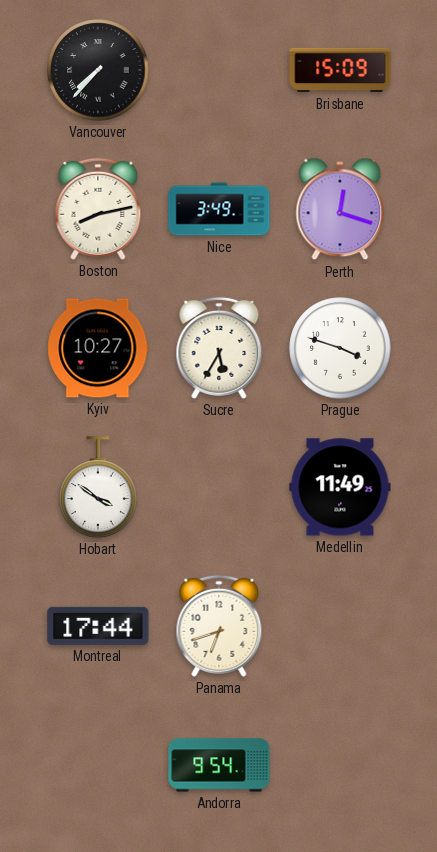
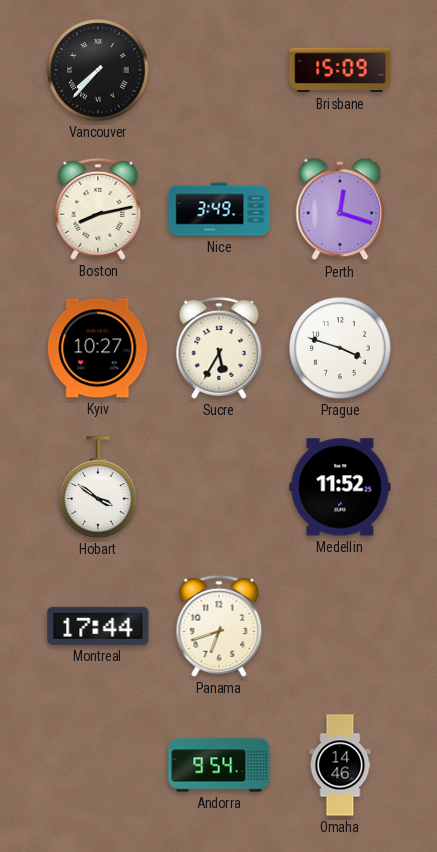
Medellin: 11:49 -> 11:52 (340, 487)
Omaha: none -> 14:46 (340, 765)
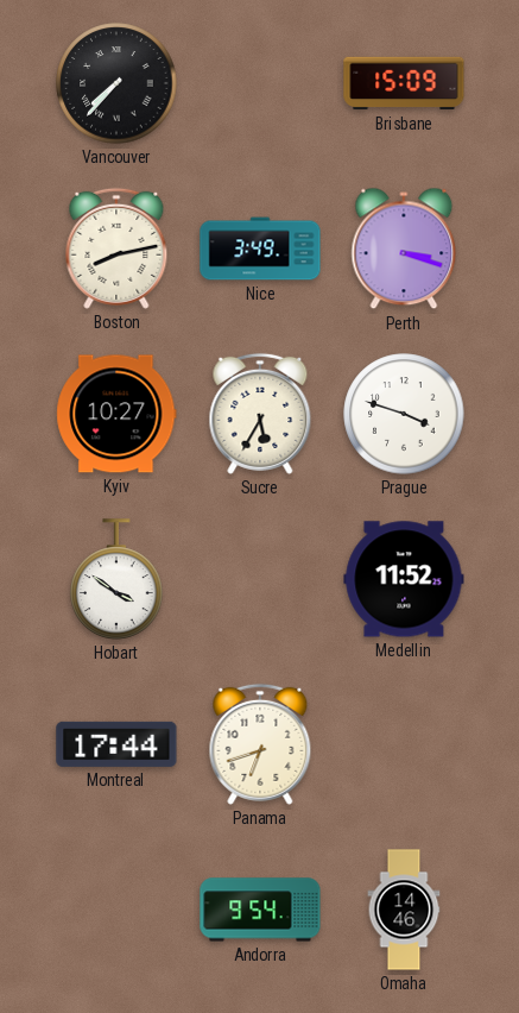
Perth: 12:18 -> 3:18 (404, 248)
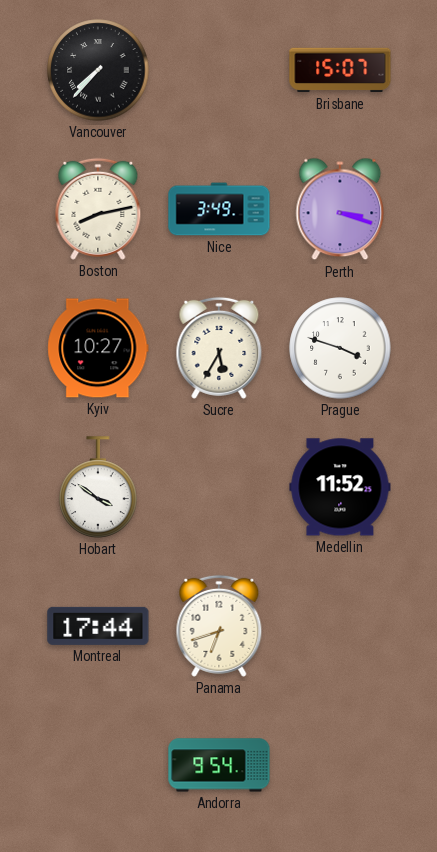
Brisbane: 15:09 -> 15:07 (340, 70)
Omaha: 14:46 -> none (404, 910)
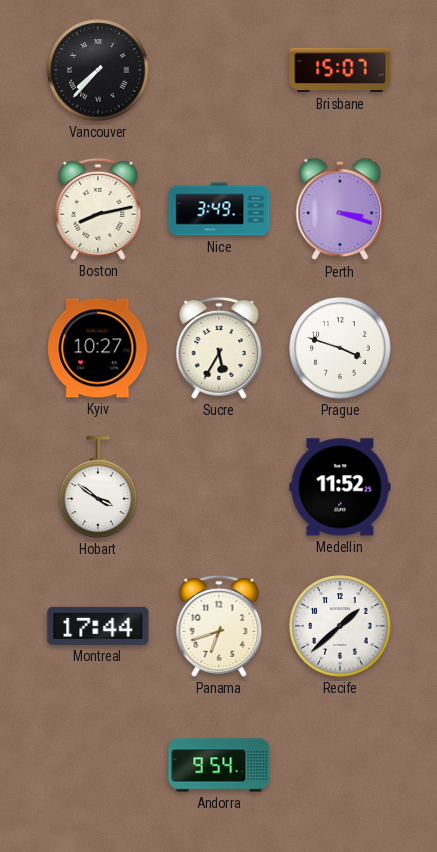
Recife: none -> 1:38 (340, 626)
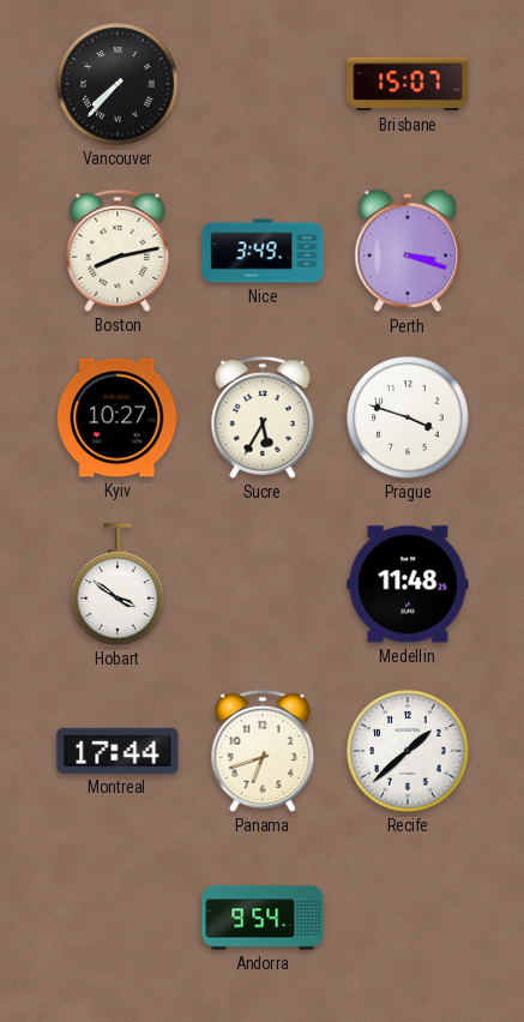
Medellin: 11:52 -> 11:48 (408, 584)
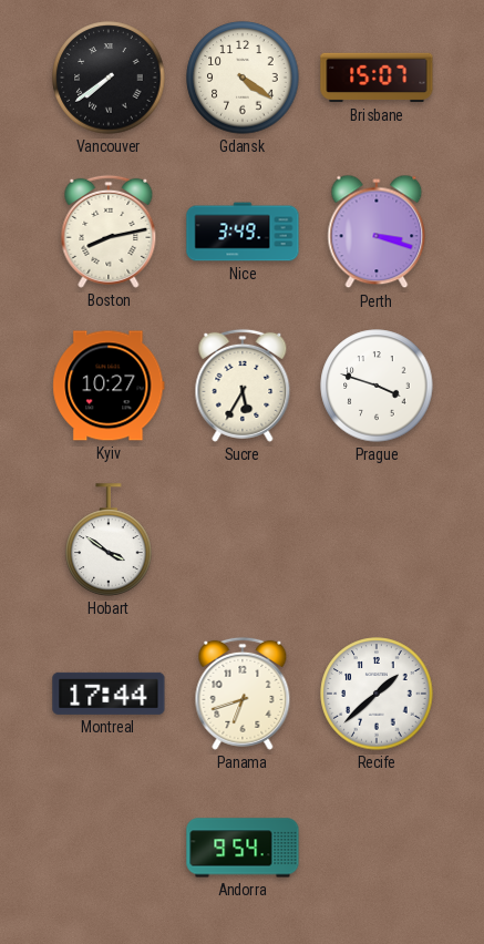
Vancouver: 7:37 -> 7:39 (109, 78)
Gdansk: none -> 4:21 (243, 78)
Medellin: 11:48 -> none (408, 584)
